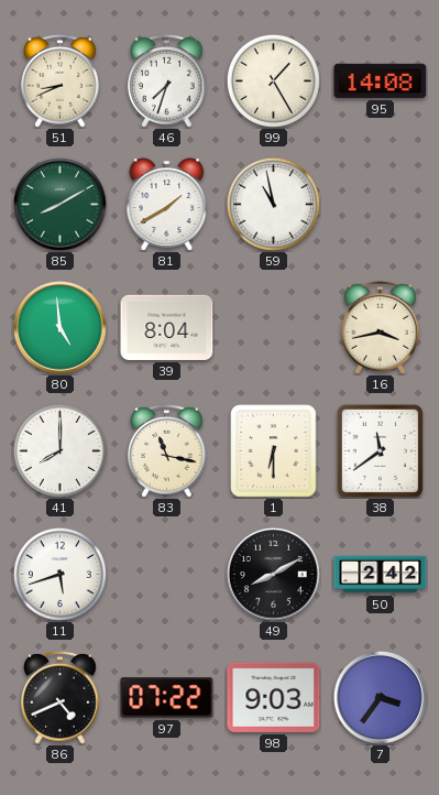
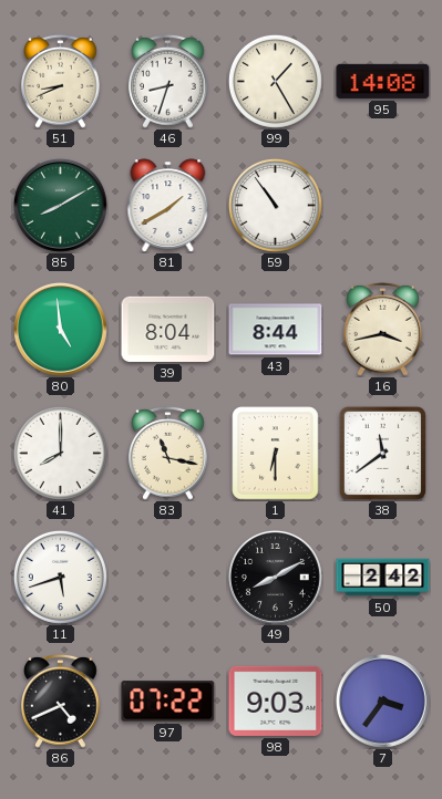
46: 7:33 -> 8:33 (168, 81)
59: 10:58 -> 10:54 (275, 205)
43: none -> 8:44 (276, 330)
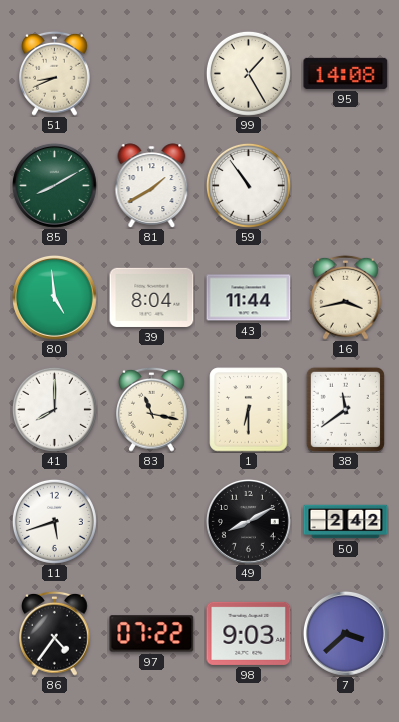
46: 8:33 -> none (168, 81)
43: 8:44 -> 11:44 (249, 298)
86: 4:41 -> 4:36 (55, 633)
7: 3:36 -> 3:38 (345, 633)
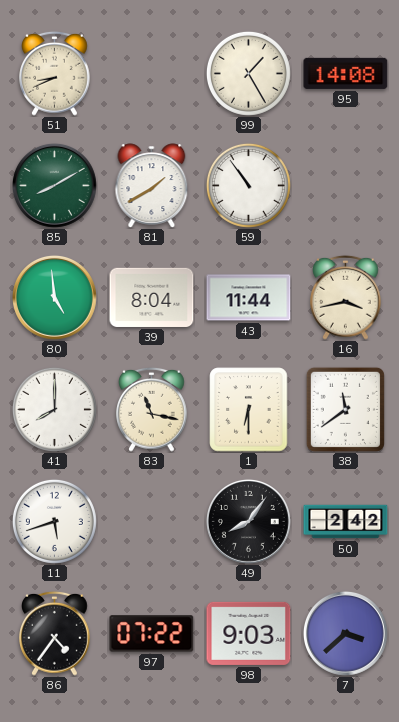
49: 8:10 -> 8:06 (248, 521)
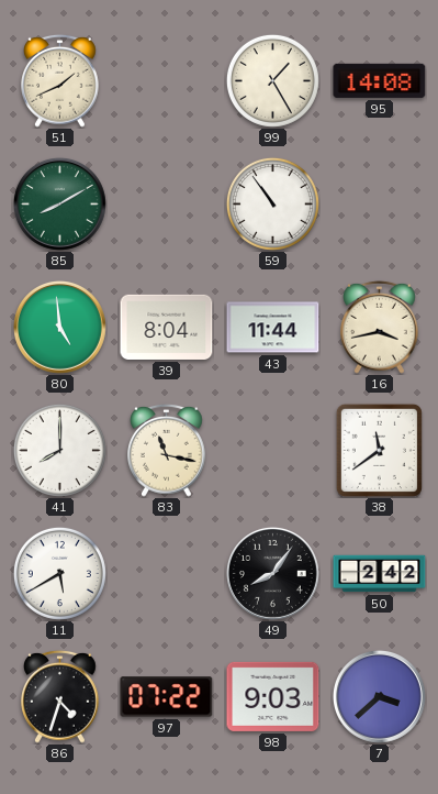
51: 8:41 -> 1:41 (60, 80)
81: 1:40 -> none (152, 186)
1: 6:30 -> none (249, 410)
11: 5:42 -> 5:40 (59, 573)
86: 4:36 -> 4:33 (60, 696)
